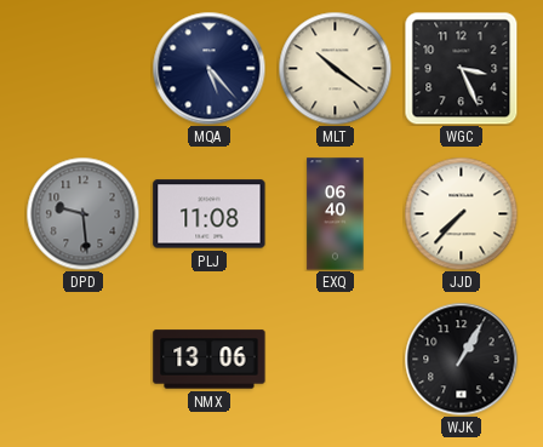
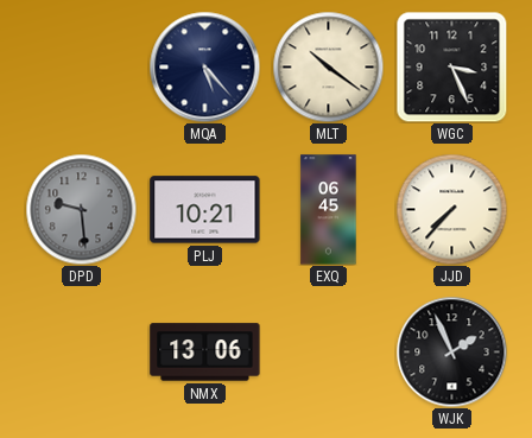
PLJ: 11:08 -> 10:21 (205, 210)
EXQ: 06:40 -> 06:45 (329, 210)
WJK: 1:05 -> 1:56 (451, 351)
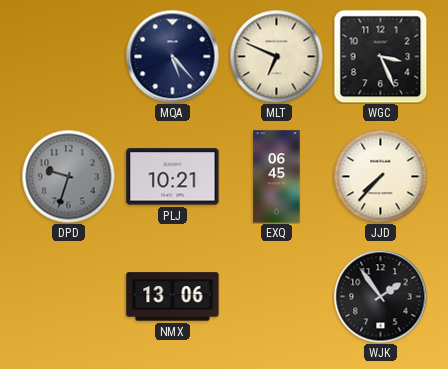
MLT: 10:21 -> 6:49 (276, 56)
DPD: 9:29 -> 9:33 (68, 176)
WJK: 1:56 -> 1:54 (380, 296)
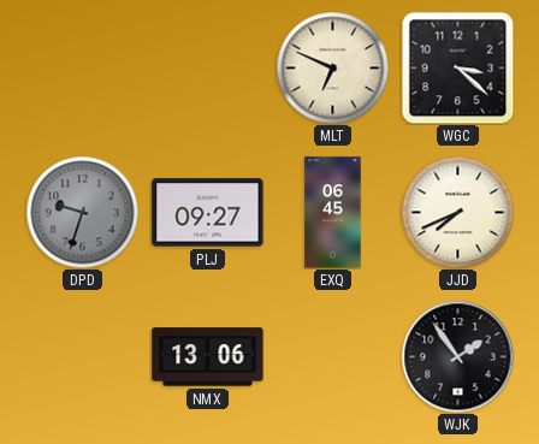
MQA: 5:23 -> none (172, 56)
WGC: 3:26 -> 3:22 (457, 67)
PLJ: 10:21 -> 09:27 (208, 213)
JJD: 7:37 -> 7:41 (457, 212)
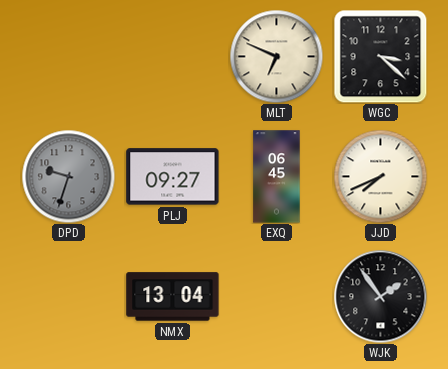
NMX: 13:06 -> 13:04 (173, 297)
